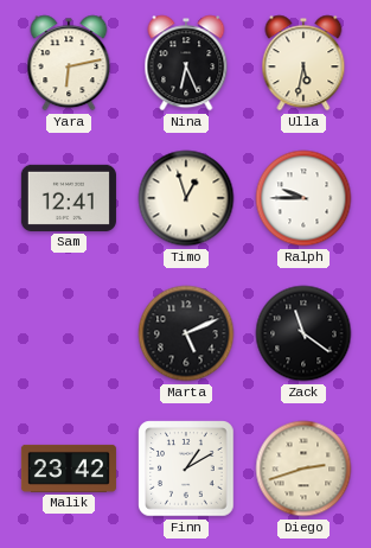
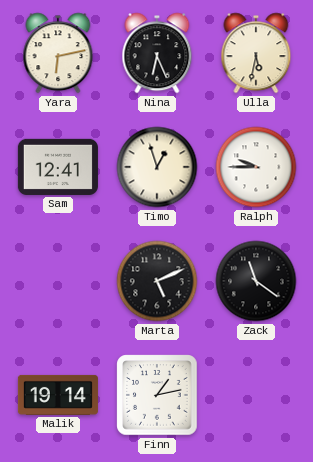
Malik: 23:42 -> 19:14 (58, 395)
Finn: 1:10 -> 1:13 (157, 395)
Diego: 2:42 -> none (303, 469)
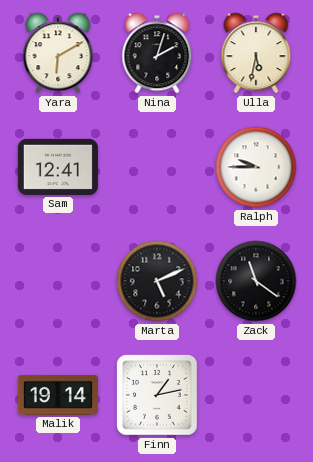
Yara: 6:13 -> 6:10 (58, 53)
Nina: 6:26 -> 2:03 (157, 53)
Timo: 12:57 -> none (157, 167)
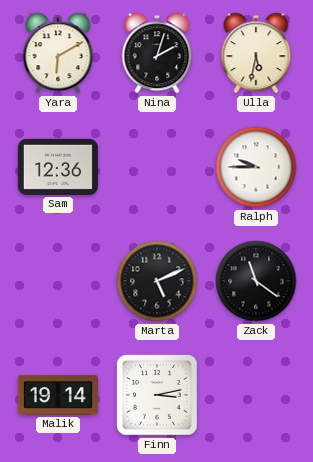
Sam: 12:41 -> 12:36 (58, 167)
Finn: 1:13 -> 3:13 (157, 395)
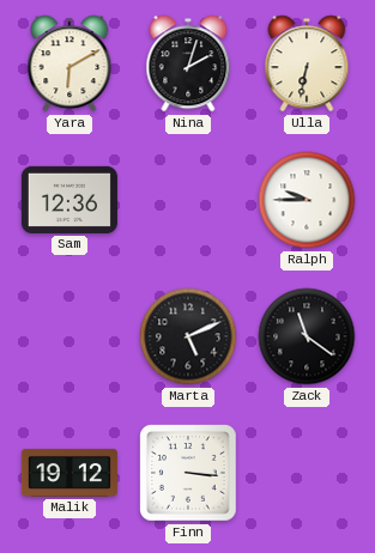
Ulla: 5:32 -> 6:32 (307, 63)
Malik: 19:14 -> 19:12 (69, 473)
Finn: 3:13 -> 3:16 (188, 473)
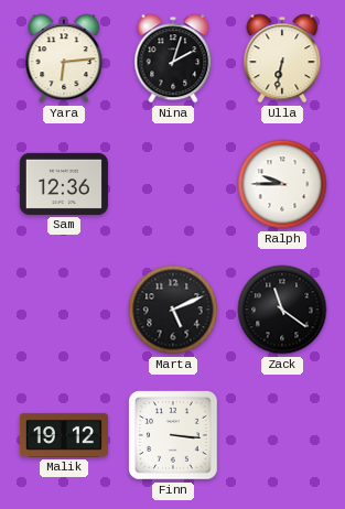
Yara: 6:10 -> 6:14 (64, 58)
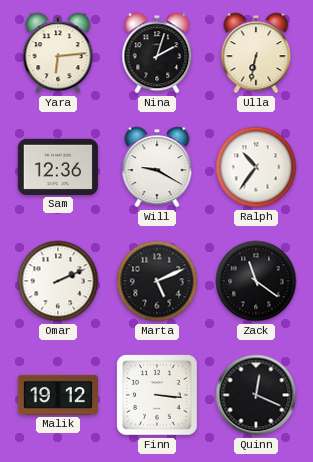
Will: none -> 9:20 (157, 167)
Ralph: 9:45 -> 10:36 (256, 167)
Omar: none -> 2:11 (58, 281)
Quinn: none -> 12:19 (256, 395)
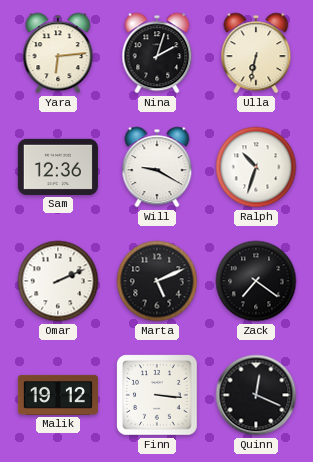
Ralph: 10:36 -> 10:33 (256, 167)
Zack: 11:21 -> 7:21 (256, 281)
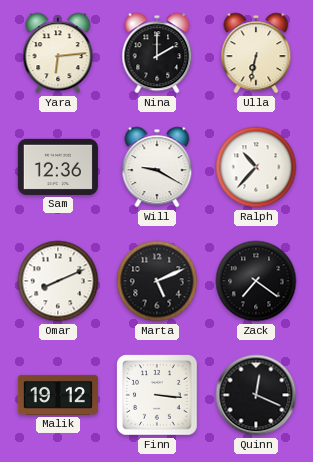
Nina: 2:03 -> 2:00 (157, 53)
Ralph: 10:33 -> 10:37 (256, 167)
Omar: 2:11 -> 8:11 (58, 281)
